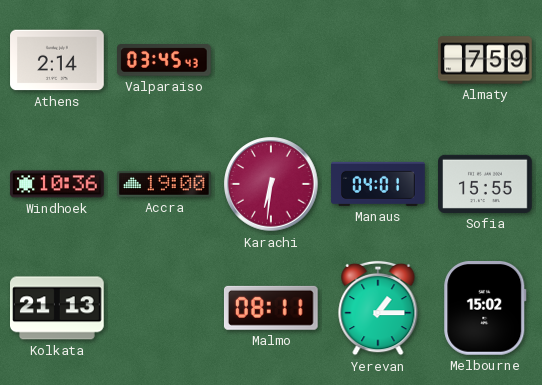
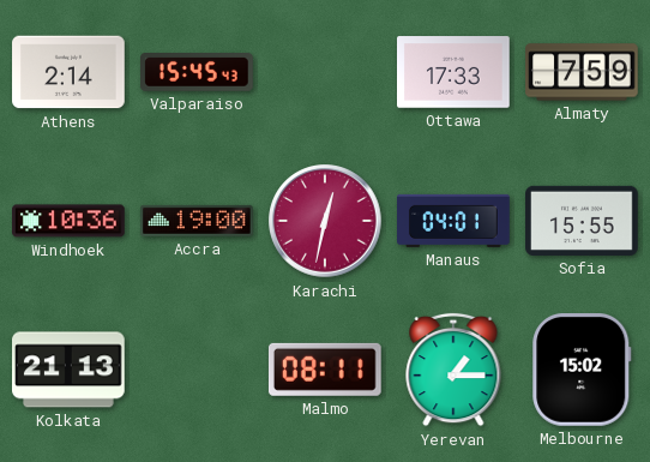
Valparaiso: 03:45 -> 15:45 (198, 73)
Ottawa: none -> 17:33 (455, 72)
Karachi: 6:31 -> 12:32 (325, 221)
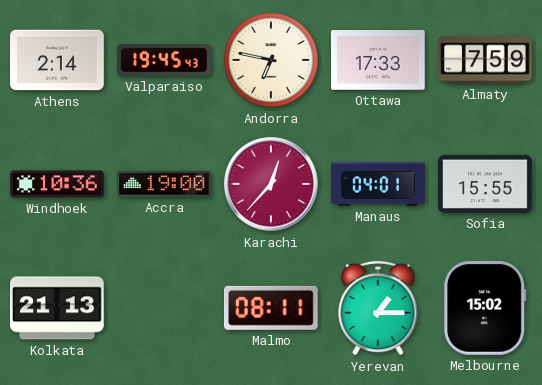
Valparaiso: 15:45 -> 19:45 (165, 61)
Andorra: none -> 6:47 (271, 60)
Karachi: 12:32 -> 12:37 (271, 184)
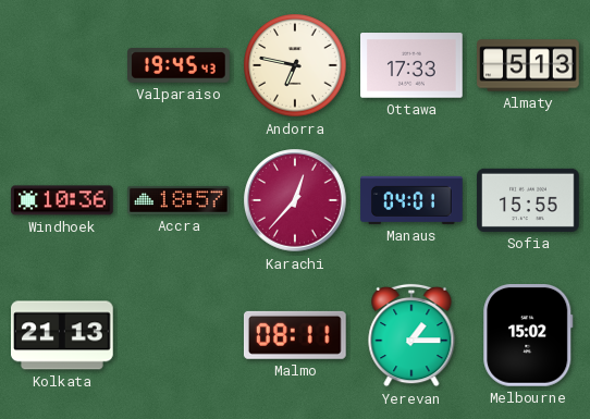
Athens: 2:14 -> none (57, 60)
Almaty: 7:59 -> 5:13 (528, 65)
Accra: 19:00 -> 18:57 (179, 200)
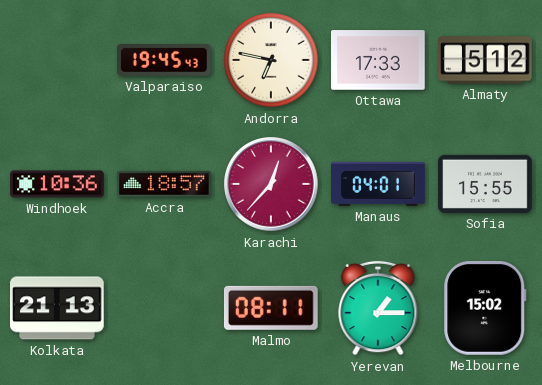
Almaty: 5:13 -> 5:12 (485, 60)
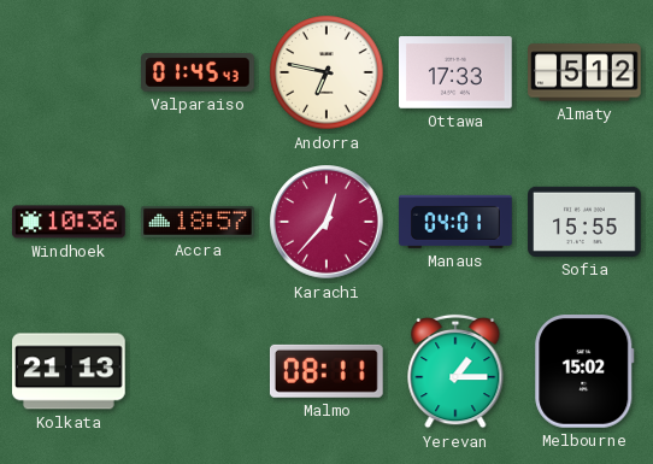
Valparaiso: 19:45 -> 01:45 (199, 74)
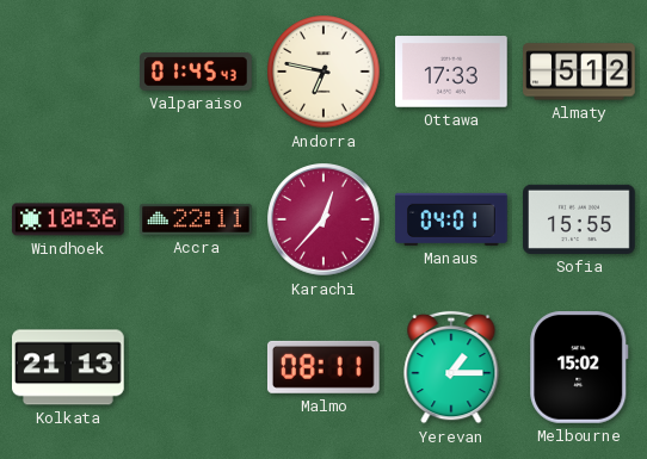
Accra: 18:57 -> 22:11 (196, 219)
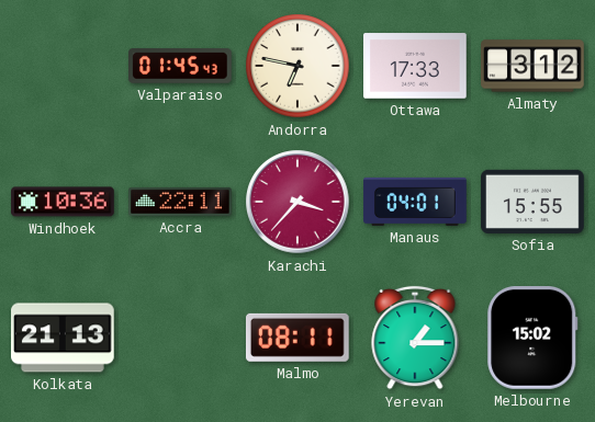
Almaty: 5:12 -> 3:12 (532, 66)
Karachi: 12:37 -> 3:37 (297, 202)
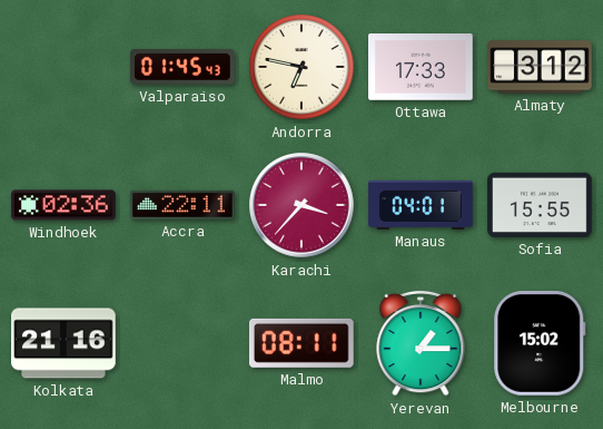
Windhoek: 10:36 -> 02:36 (63, 205)
Kolkata: 21:13 -> 21:16 (65, 343)
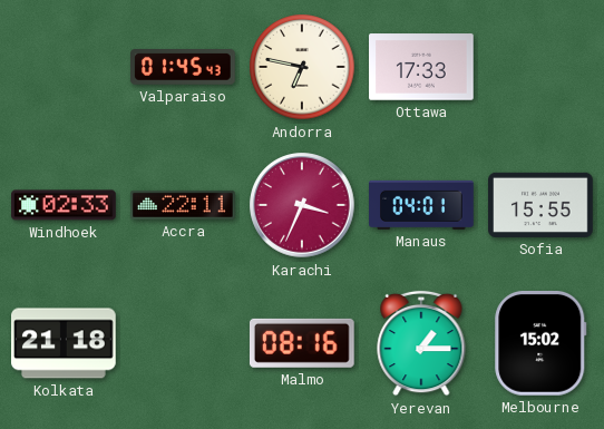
Almaty: 3:12 -> none (540, 67)
Windhoek: 02:36 -> 02:33 (64, 205)
Karachi: 3:37 -> 3:34 (302, 205)
Kolkata: 21:16 -> 21:18 (65, 343)
Malmo: 08:11 -> 08:16 (302, 343)
